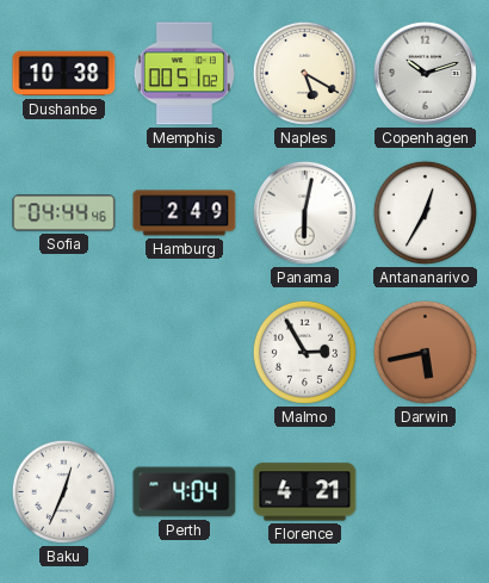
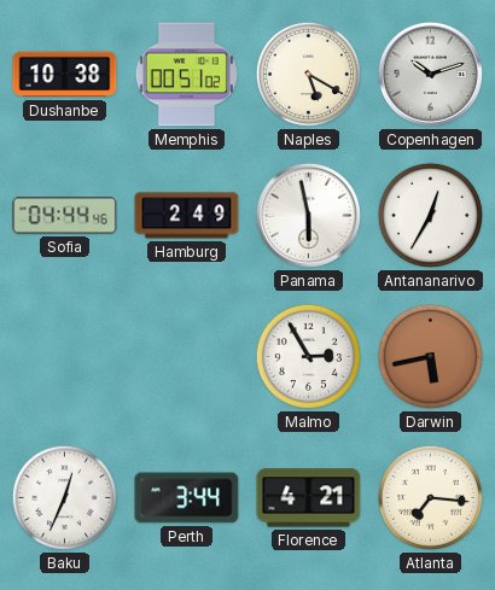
Panama: 6:02 -> 5:58 (308, 215)
Perth: 4:04 -> 3:44 (187, 498)
Atlanta: none -> 7:16 (430, 497)
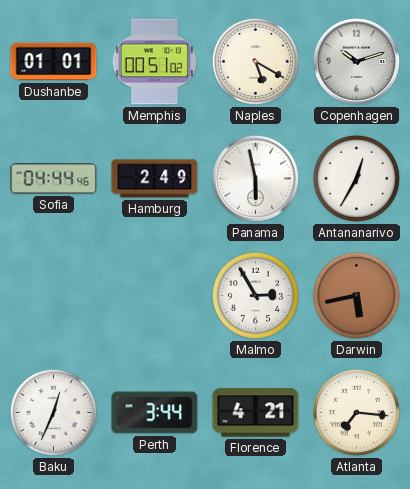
Dushanbe: 10:38 -> 01:01 (54, 62)
